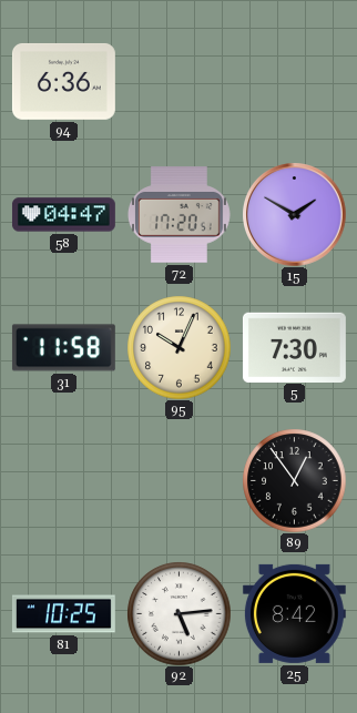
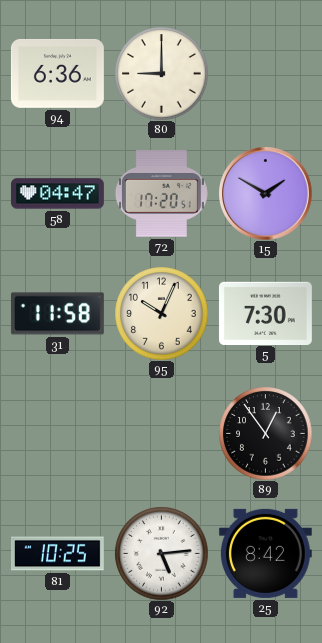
80: none -> 9:00 (161, 73)
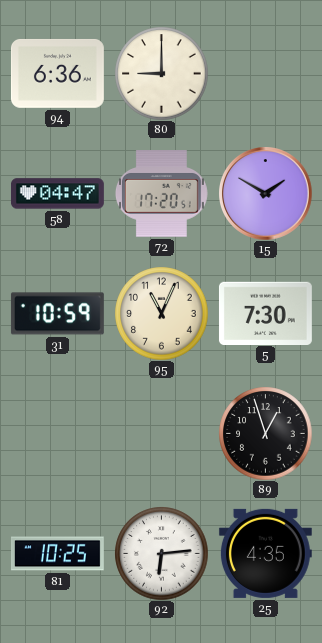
31: 11:58 -> 10:59 (57, 314)
95: 10:04 -> 11:04 (161, 313)
89: 12:54 -> 12:57 (265, 433)
92: 5:14 -> 6:14 (161, 553)
25: 8:42 -> 4:35 (265, 553)
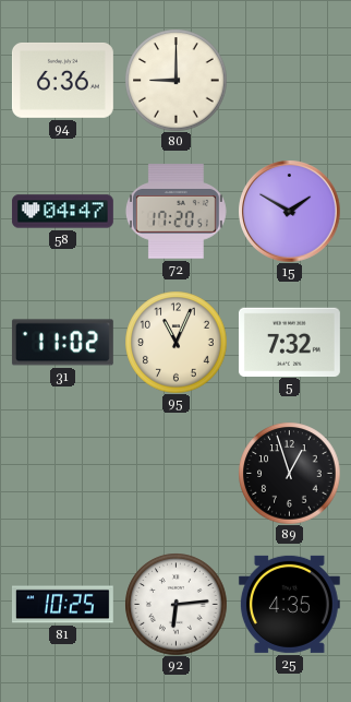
31: 10:59 -> 11:02 (62, 343)
5: 7:30 -> 7:32 (289, 342)
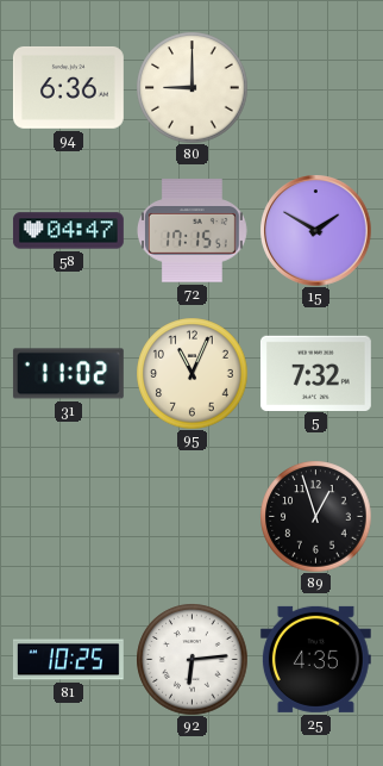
72: 17:20 -> 17:15 (191, 231)
